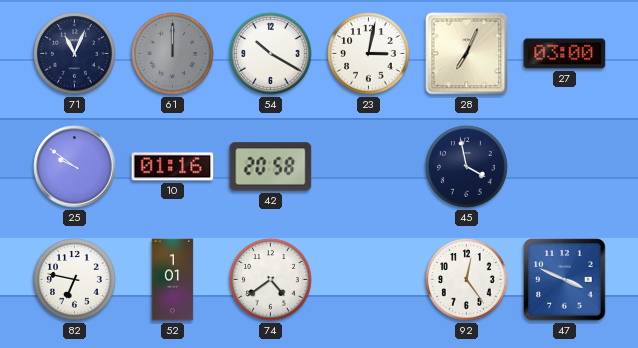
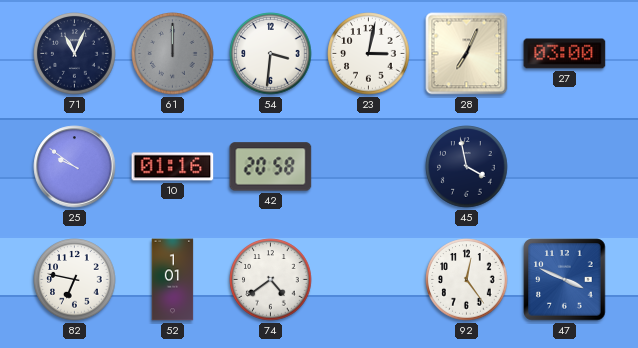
54: 10:20 -> 3:31 (271, 54)
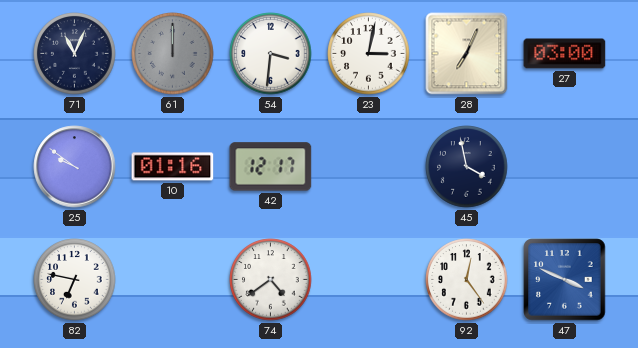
42: 20:58 -> 12:17 (271, 167)
52: 1:01 -> none (173, 280)
